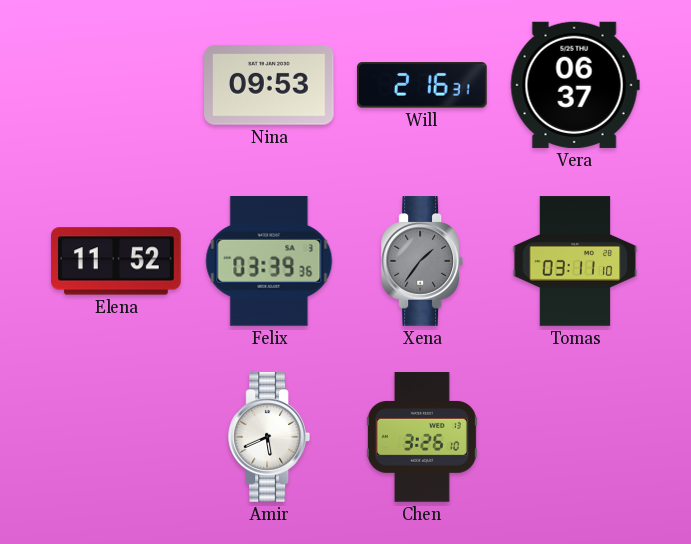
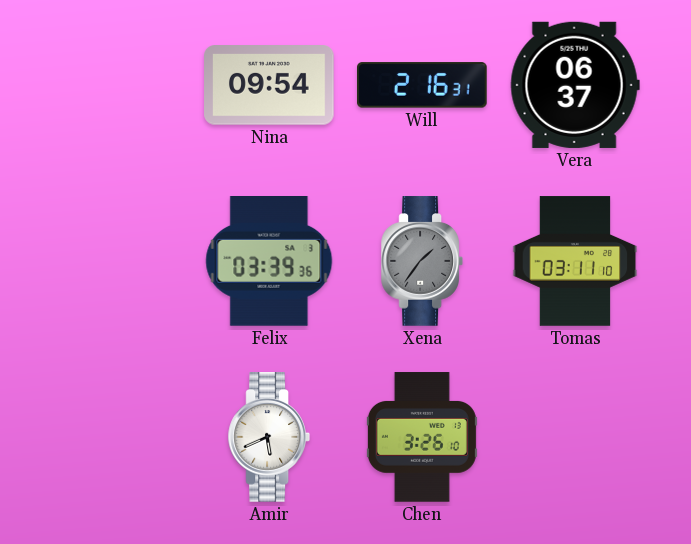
Nina: 09:53 -> 09:54 (269, 85)
Elena: 11:52 -> none (116, 261)
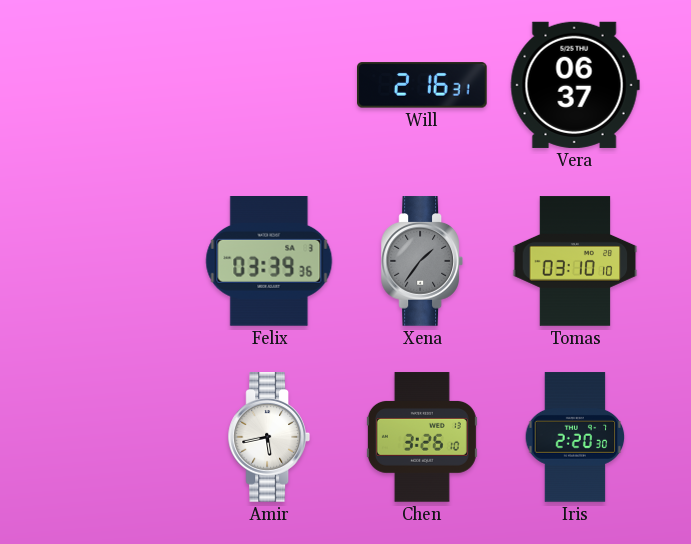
Nina: 09:54 -> none (269, 85)
Tomas: 03:11 -> 03:10 (575, 261)
Amir: 5:41 -> 5:43 (268, 437)
Iris: none -> 2:20 (575, 437)
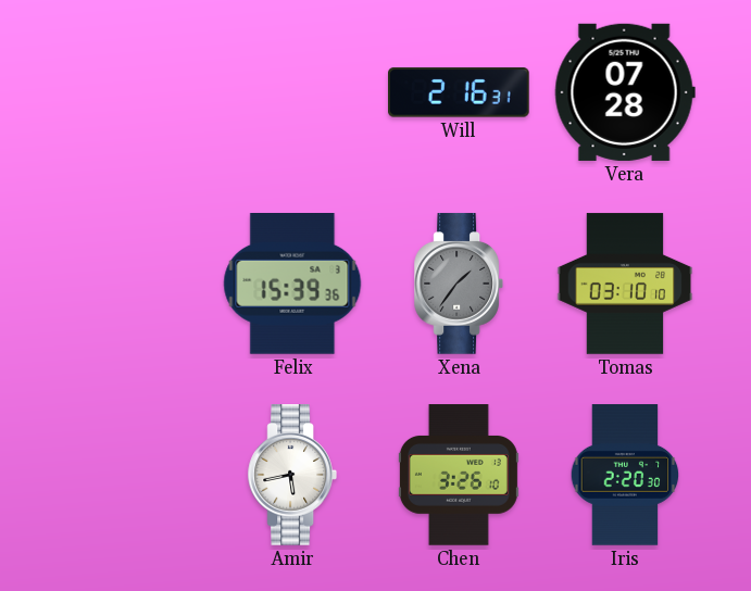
Vera: 06:37 -> 07:28 (625, 92)
Felix: 03:39 -> 15:39 (292, 285)
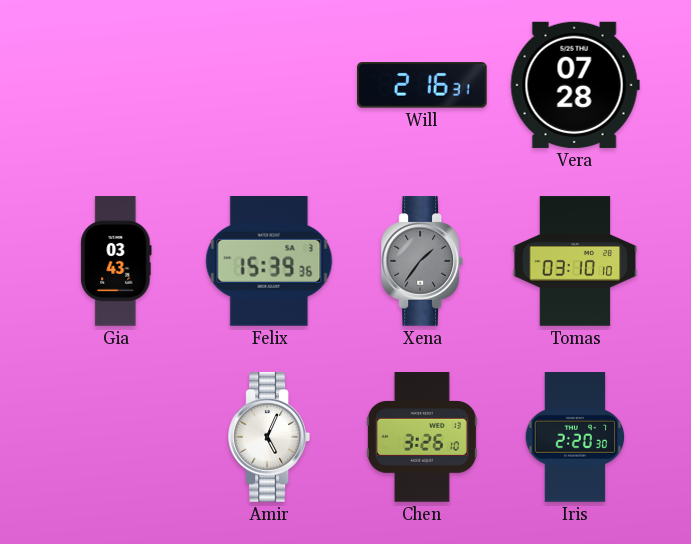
Gia: none -> 03:43 (116, 261)
Amir: 5:43 -> 5:04 (268, 437)
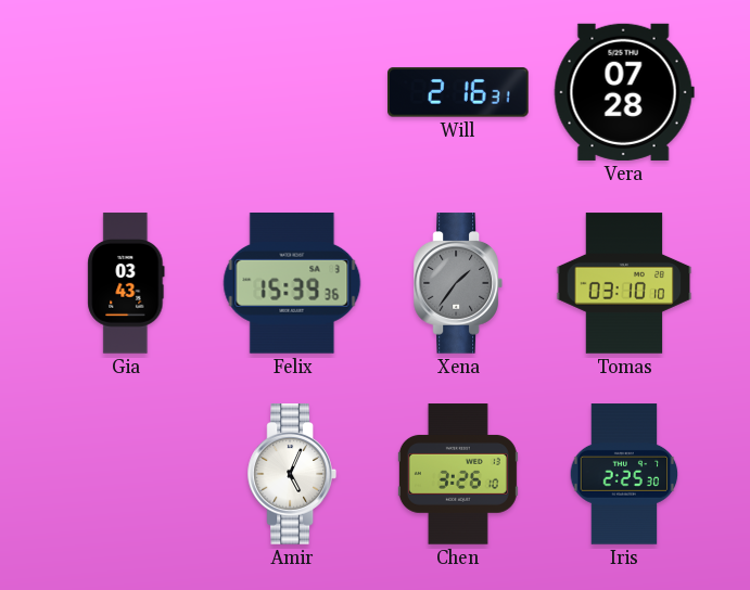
Iris: 2:20 -> 2:25 (624, 474)
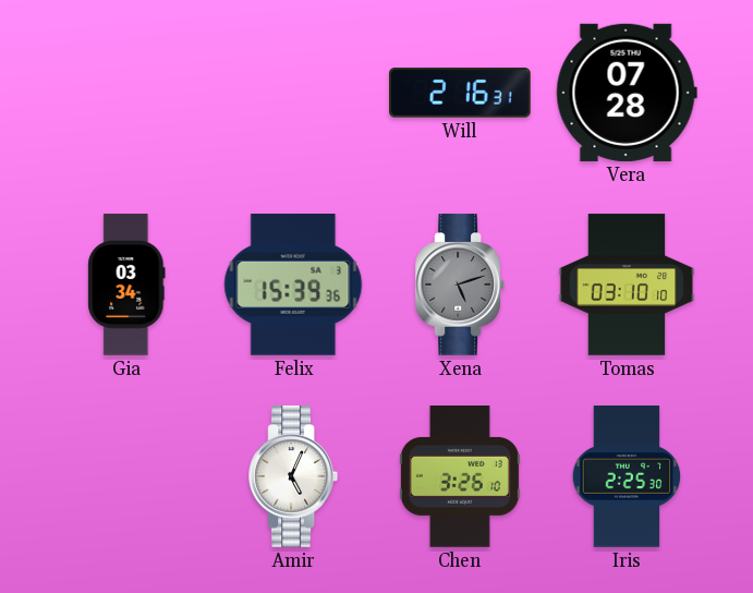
Gia: 03:43 -> 03:34 (126, 285)
Xena: 1:36 -> 5:12 (459, 285)
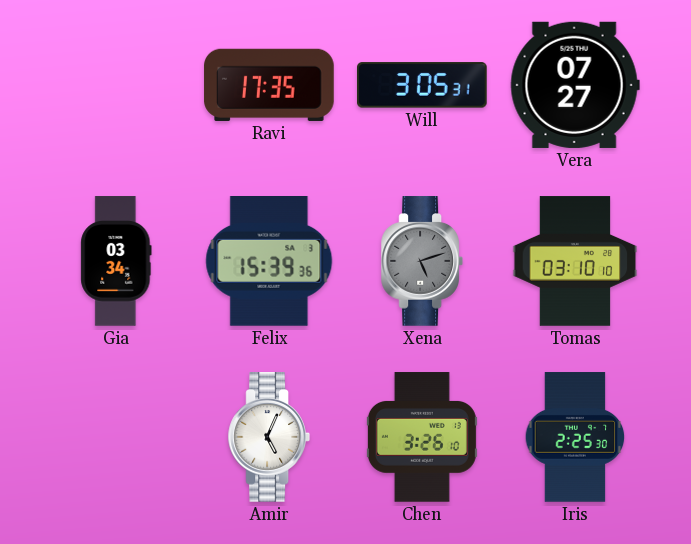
Ravi: none -> 17:35 (269, 85)
Will: 2:16 -> 3:05 (423, 85)
Vera: 07:28 -> 07:27 (575, 85)
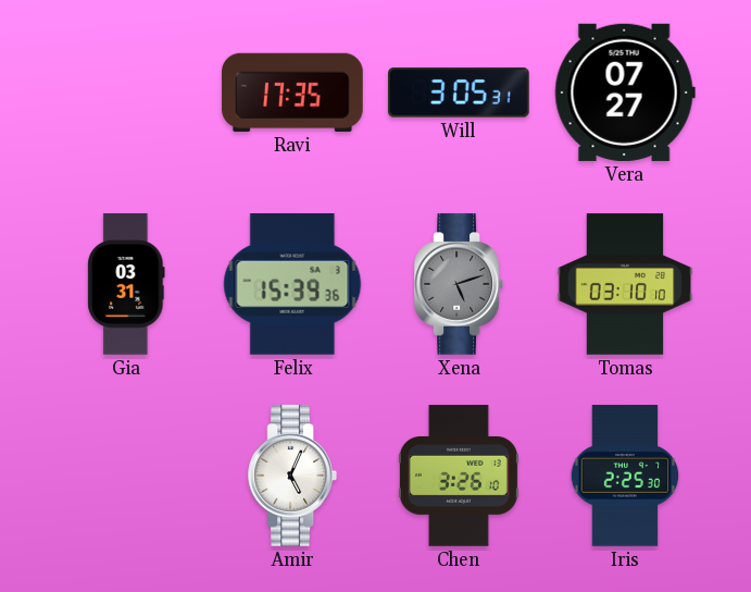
Gia: 03:34 -> 03:31 (126, 284)
